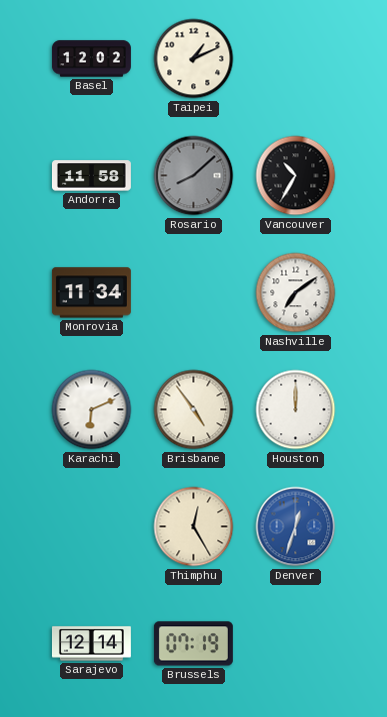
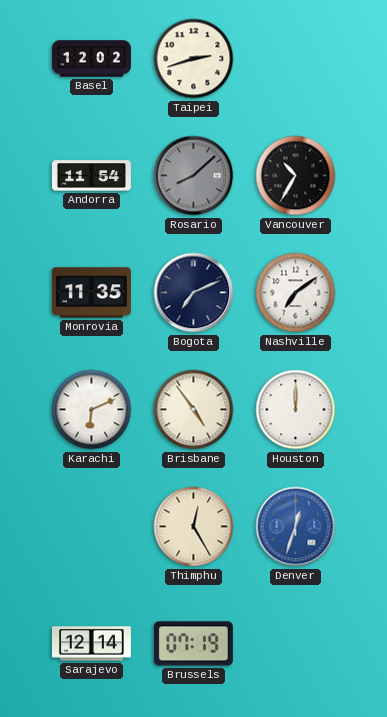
Taipei: 1:11 -> 2:42 (194, 59)
Andorra: 11:58 -> 11:54 (91, 176)
Monrovia: 11:34 -> 11:35 (91, 293)
Bogota: none -> 7:11 (194, 293)
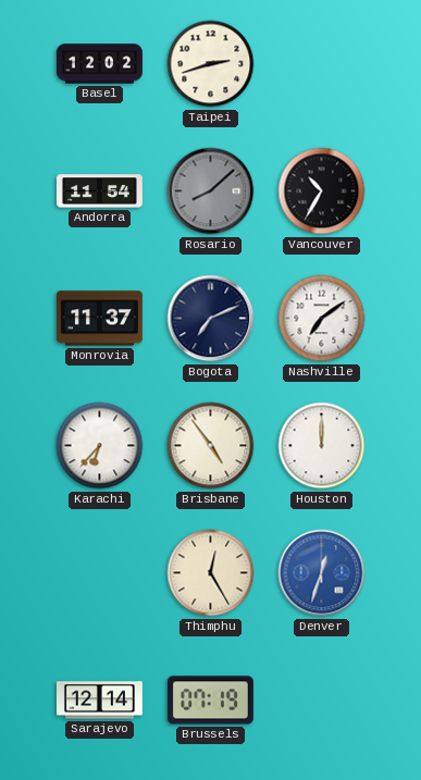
Monrovia: 11:35 -> 11:37 (99, 319)
Karachi: 6:11 -> 6:37 (100, 446)
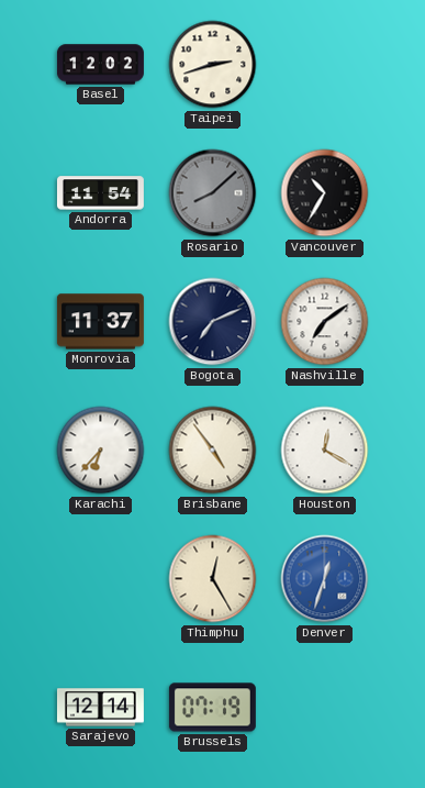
Houston: 12:00 -> 12:20 (325, 451)
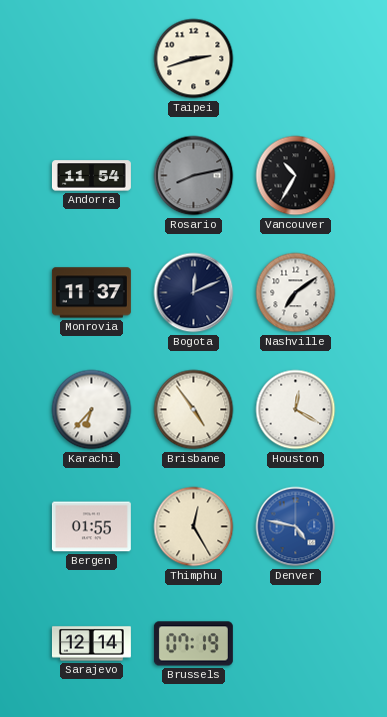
Basel: 12:02 -> none (100, 65)
Rosario: 8:08 -> 8:13 (194, 176)
Bogota: 7:11 -> 12:11 (194, 293)
Bergen: none -> 01:55 (91, 527)
Denver: 12:33 -> 4:47 (296, 527)
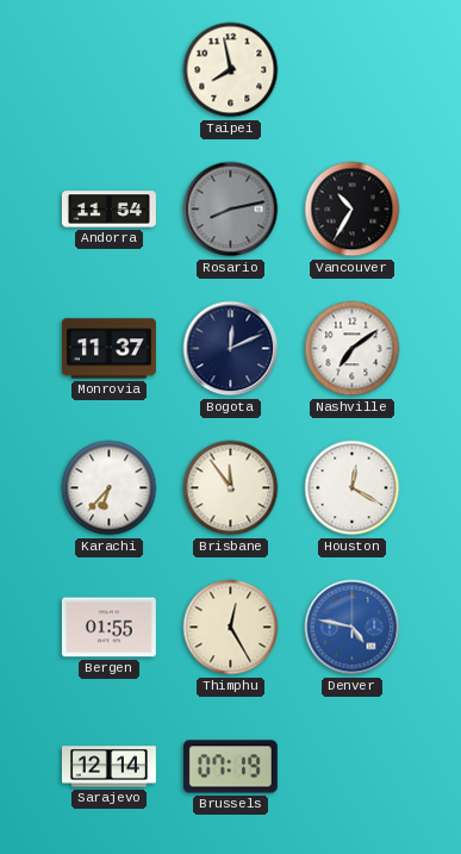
Taipei: 2:42 -> 7:58 (231, 70)
Brisbane: 4:54 -> 11:54 (231, 488)
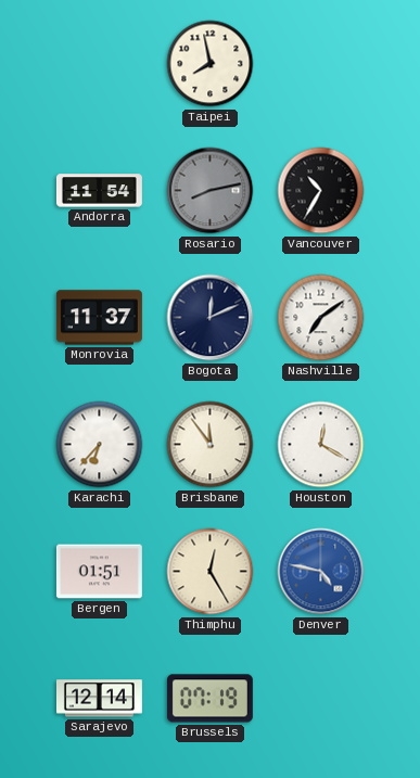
Bergen: 01:55 -> 01:51 (99, 572)
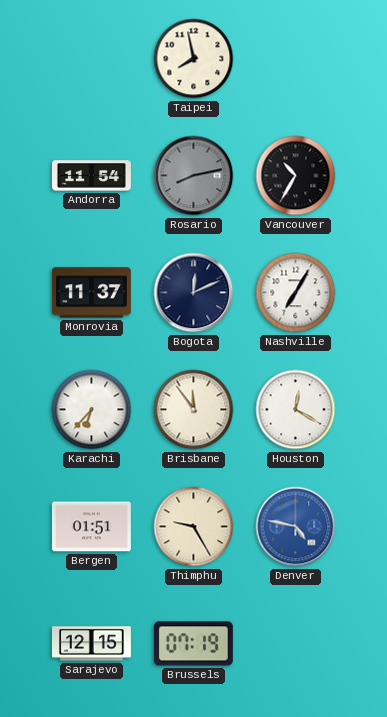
Nashville: 7:09 -> 7:05 (296, 293)
Thimphu: 12:25 -> 9:25 (194, 527)
Sarajevo: 12:14 -> 12:15 (91, 644)
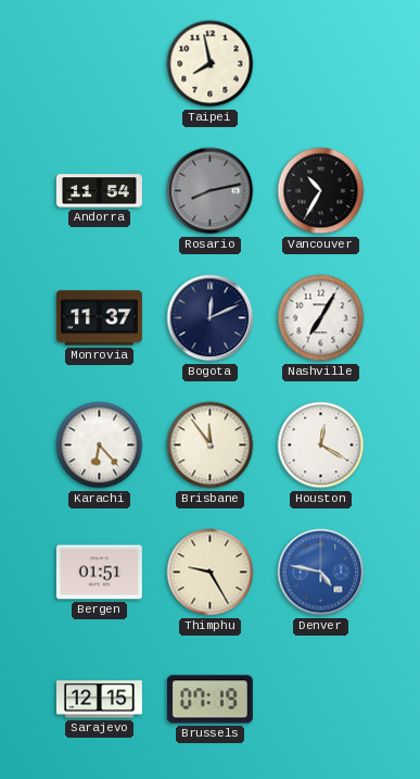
Karachi: 6:37 -> 6:23 (100, 445)
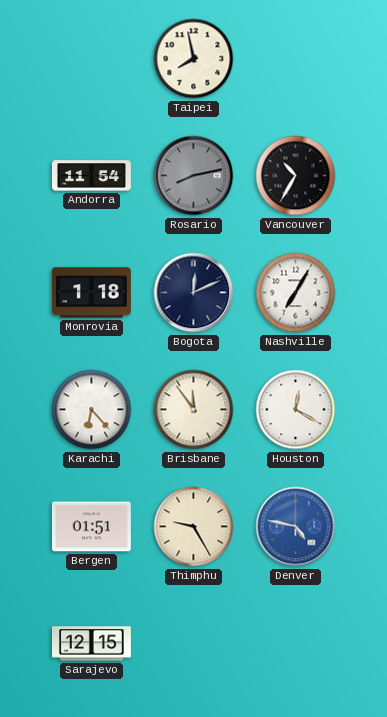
Monrovia: 11:37 -> 1:18 (91, 293)
Brussels: 07:19 -> none (209, 700)
